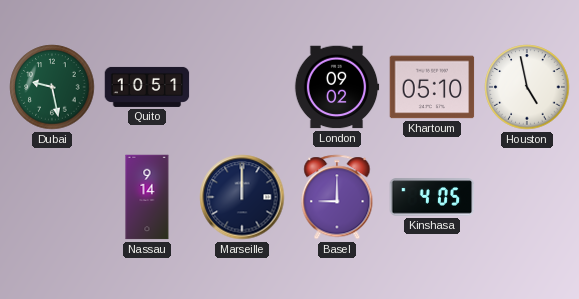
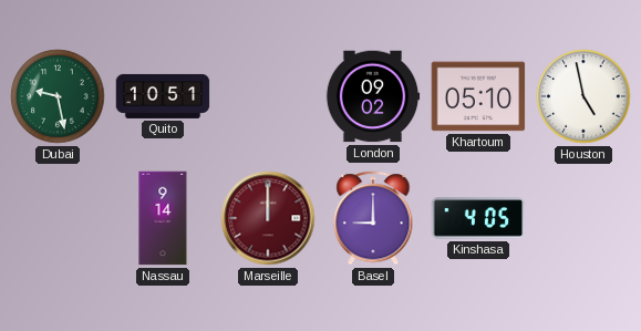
Marseille dial: navy -> burgundy (268, 218)
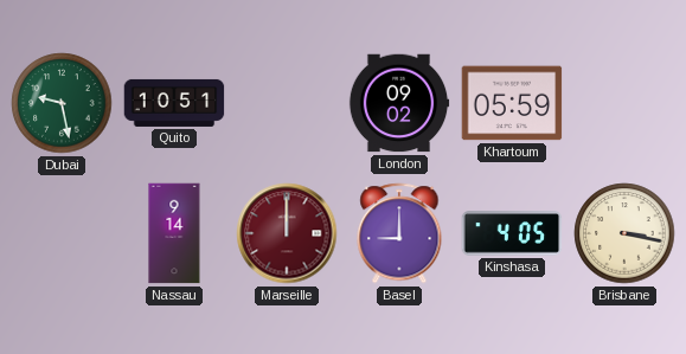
Khartoum: 05:10 -> 05:59 (512, 103)
Houston: 4:58 -> none (583, 96)
Brisbane: none -> 3:17 (624, 233)
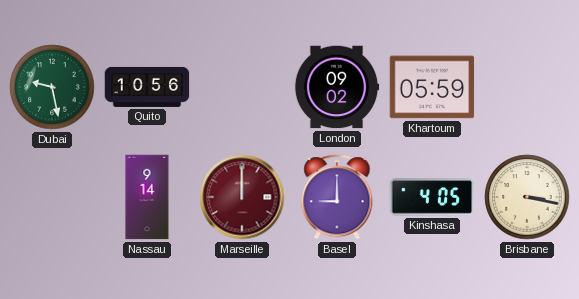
Quito: 10:51 -> 10:56 (147, 87)
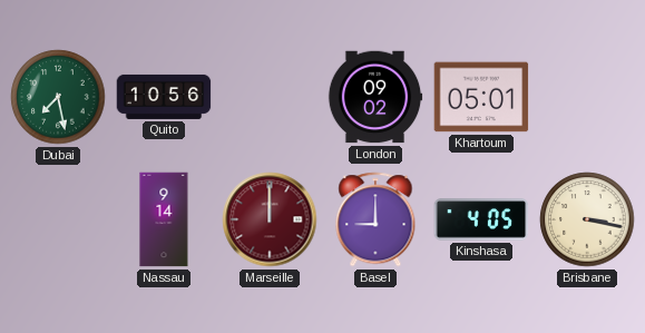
Dubai: 9:28 -> 7:28 (58, 97)
Khartoum: 05:59 -> 05:01 (481, 97)
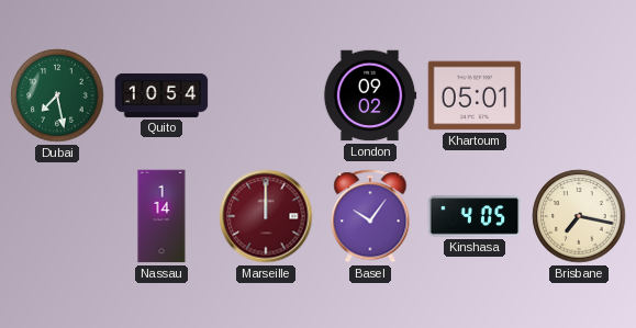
Quito: 10:56 -> 10:54 (161, 95)
Nassau: 9:14 -> 1:14 (161, 216)
Basel: 9:00 -> 10:06 (370, 216)
Brisbane: 3:17 -> 7:17 (579, 216)
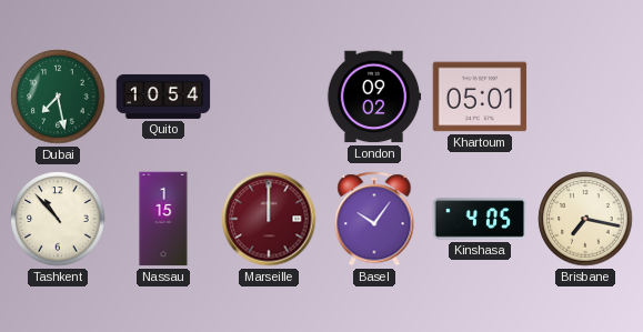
Tashkent: none -> 10:53 (58, 219)
Nassau: 1:14 -> 1:15 (163, 219)
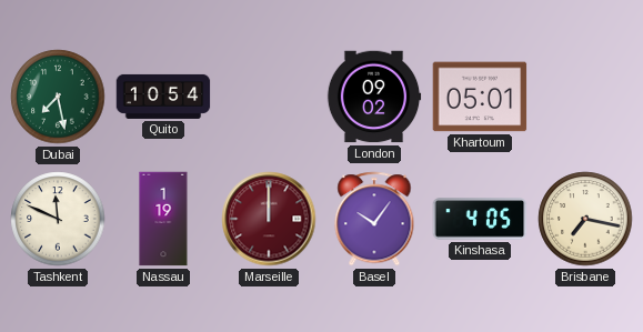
Tashkent: 10:53 -> 11:49 (58, 219)
Nassau: 1:15 -> 1:19 (163, 219)
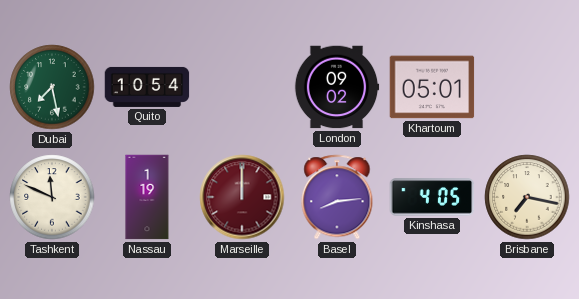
Basel: 10:06 -> 8:14 (337, 197)
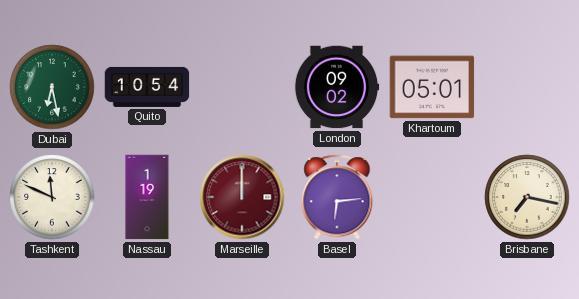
Dubai: 7:28 -> 6:28 (52, 87)
Basel: 8:14 -> 6:14 (337, 197)
Kinshasa: 4:05 -> none (432, 197)
